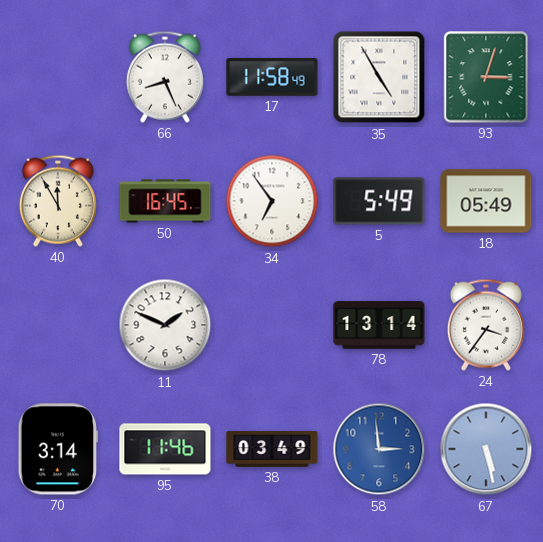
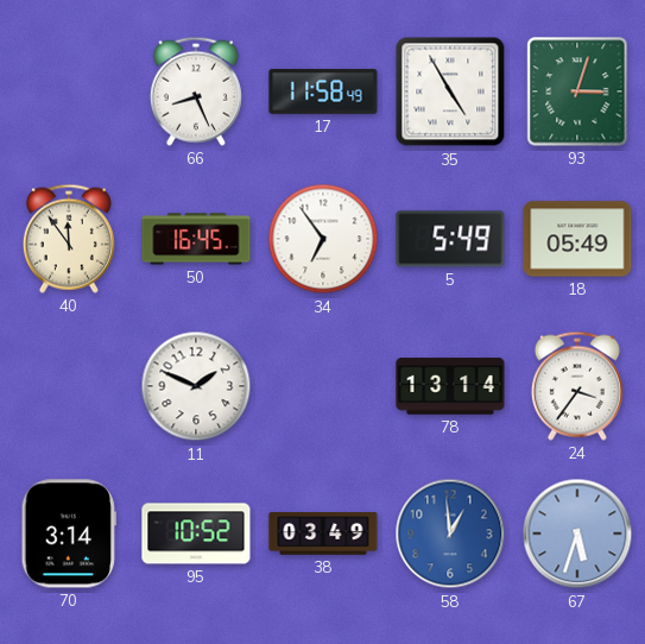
40: 11:55 -> 11:54 (69, 239)
95: 11:46 -> 10:52 (196, 533)
58: 2:59 -> 12:59 (450, 533)
67: 5:28 -> 5:33 (577, 533)
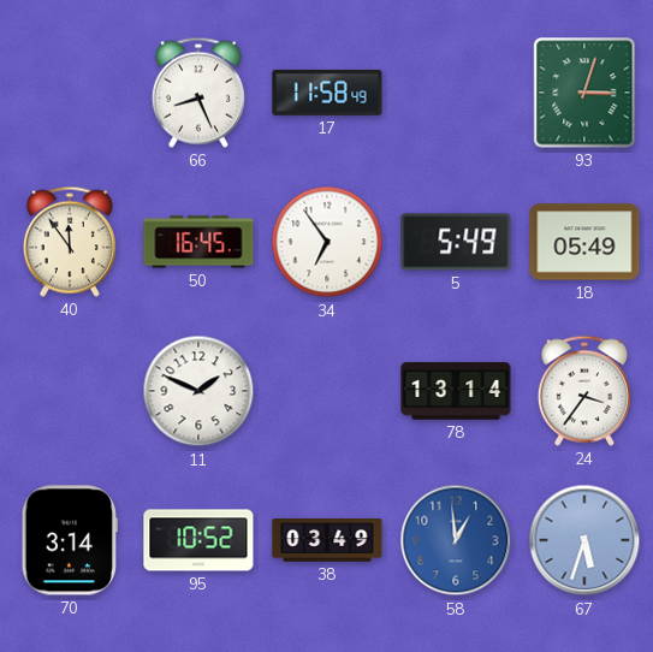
35: 4:55 -> none (450, 91)
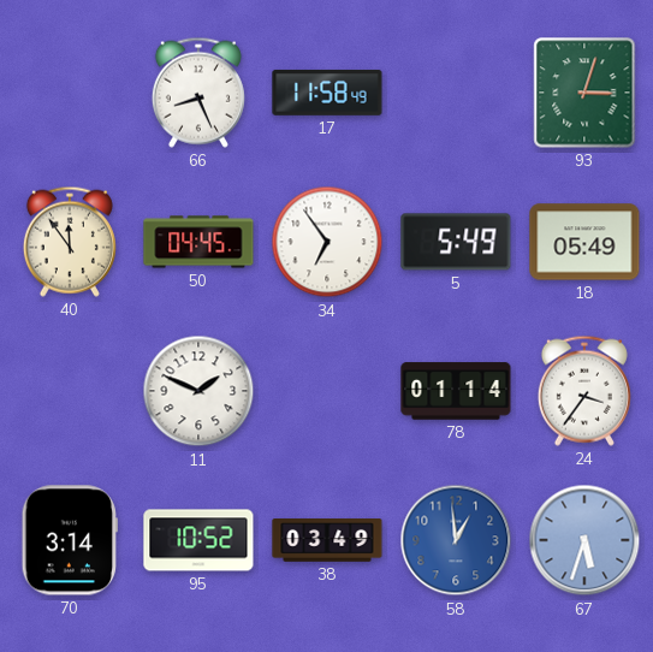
50: 16:45 -> 04:45 (198, 242)
78: 13:14 -> 01:14 (456, 391)
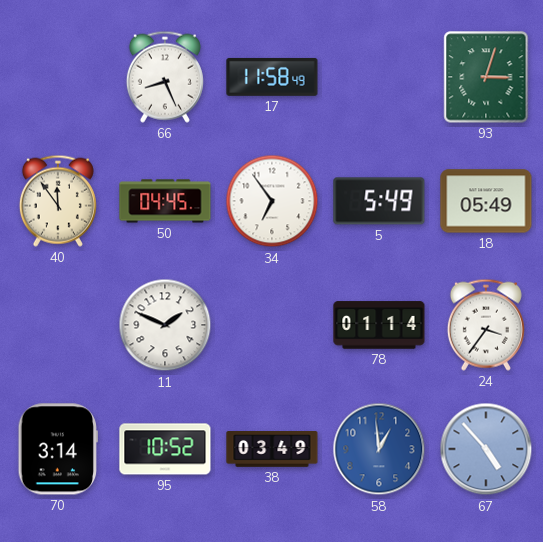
67: 5:33 -> 4:53 (486, 449)
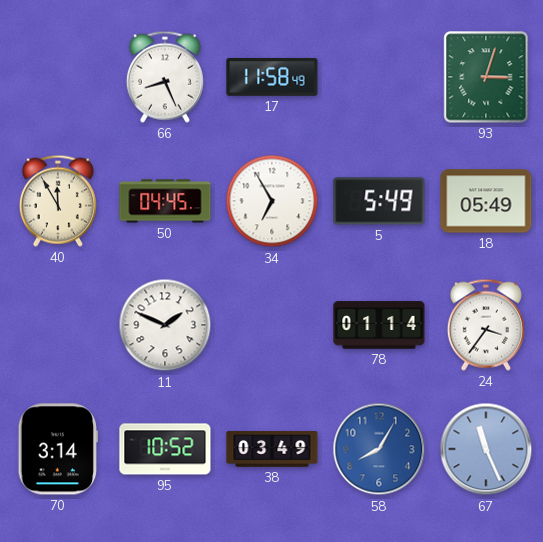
40: 11:54 -> 11:55 (58, 201)
34: 6:54 -> 6:55 (272, 201)
58: 12:59 -> 8:05 (379, 449)
67: 4:53 -> 11:26 (486, 449)
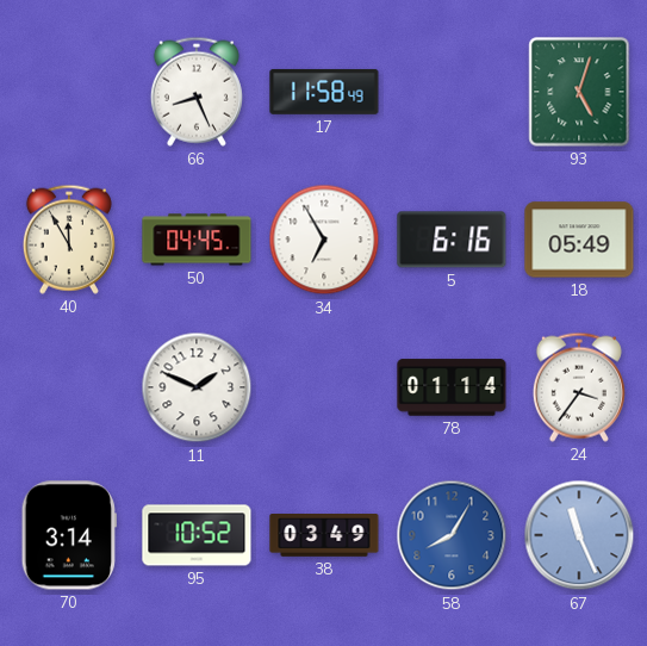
93: 3:03 -> 5:03 (579, 92)
5: 5:49 -> 6:16 (452, 240)
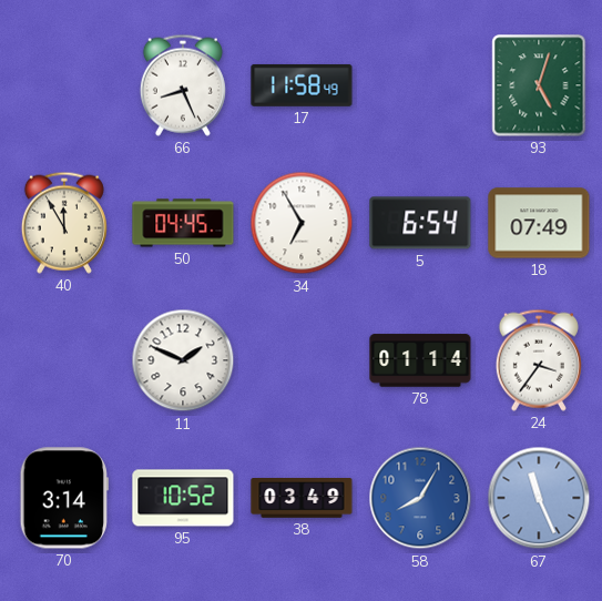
5: 6:16 -> 6:54 (420, 223)
18: 05:49 -> 07:49 (539, 223)
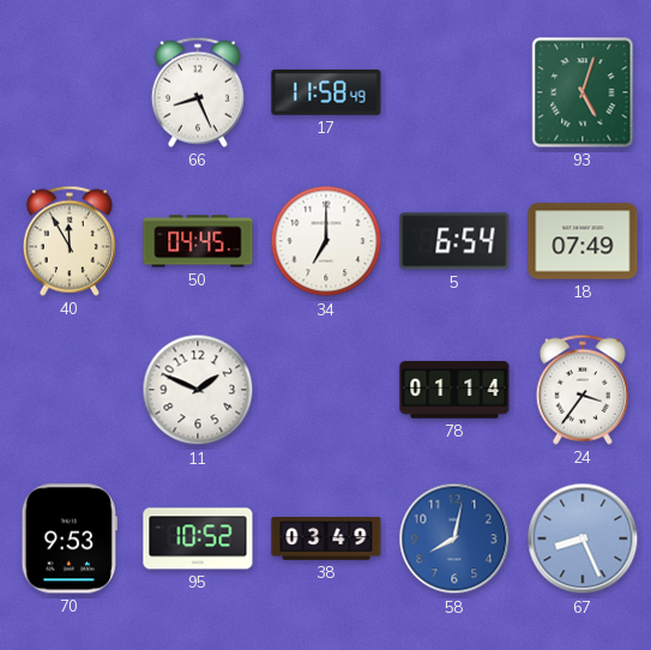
34: 6:55 -> 7:00 (326, 241)
70: 3:14 -> 9:53 (70, 538)
58: 8:05 -> 8:02 (454, 538)
67: 11:26 -> 8:26 (583, 538)
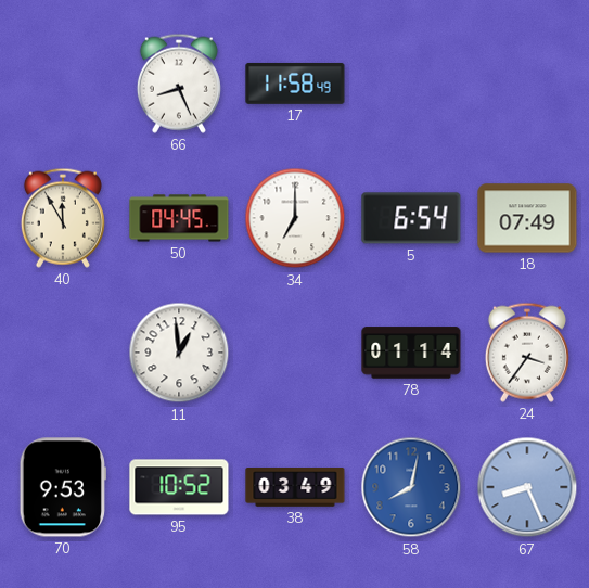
93: 5:03 -> none (583, 92)
11: 1:49 -> 12:59 (179, 353)
